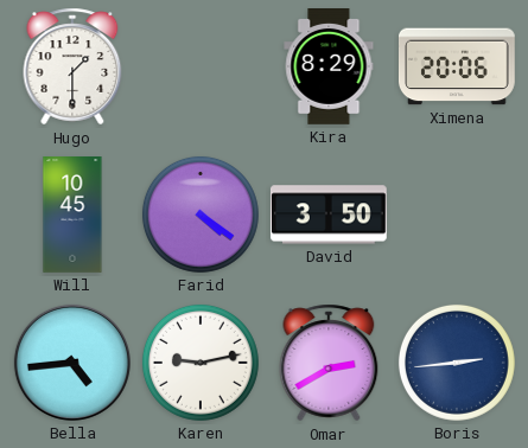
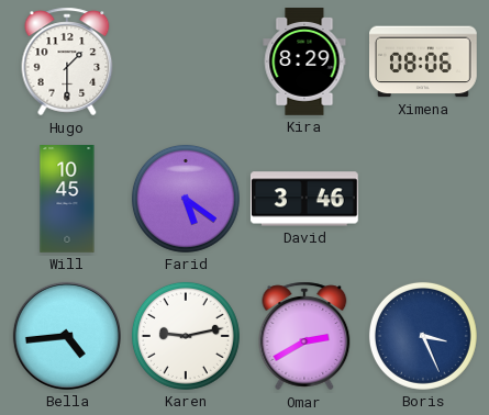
Ximena: 20:06 -> 08:06 (424, 61)
Farid: 4:21 -> 5:21 (186, 199)
David: 3:50 -> 3:46 (304, 199)
Boris: 2:44 -> 3:26 (423, 336)
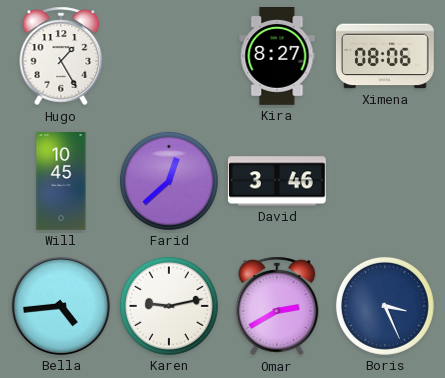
Hugo: 1:30 -> 1:25 (61, 56)
Kira: 8:29 -> 8:27 (277, 57)
Farid: 5:21 -> 12:38 (169, 181)
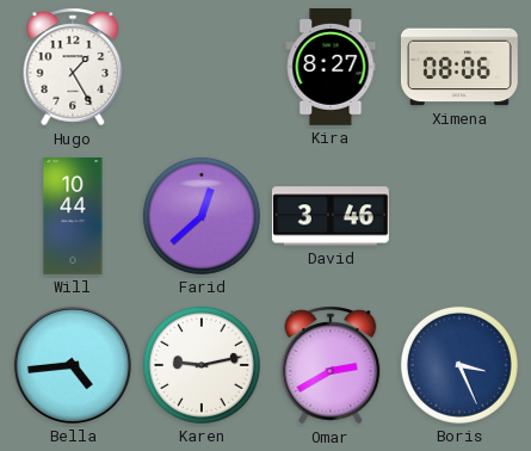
Will: 10:45 -> 10:44 (73, 217)
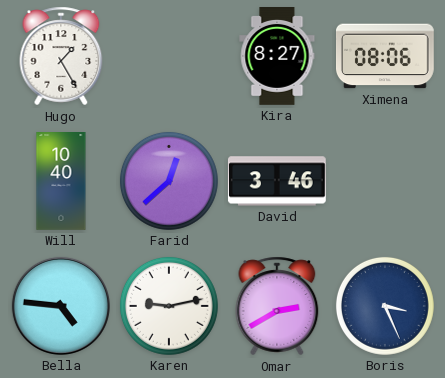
Will: 10:44 -> 10:40 (61, 182)
Bella: 4:44 -> 4:46 (61, 306)
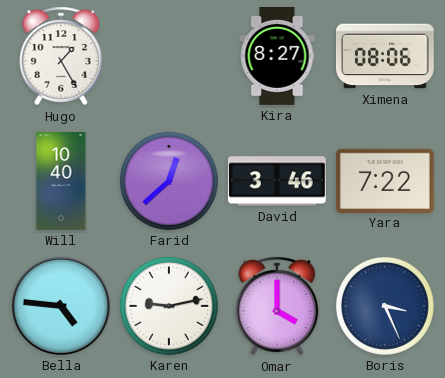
Yara: none -> 7:22 (385, 180)
Omar: 2:40 -> 4:00 (277, 306)
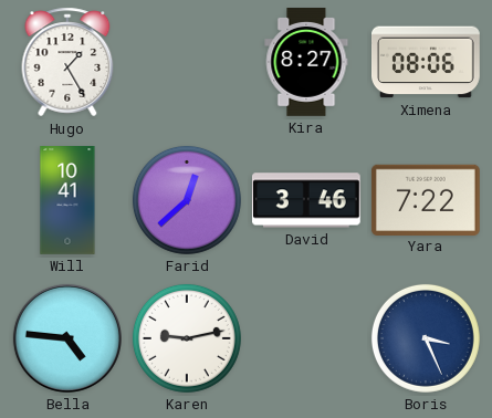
Will: 10:40 -> 10:41 (67, 201)
Omar: 4:00 -> none (277, 306)
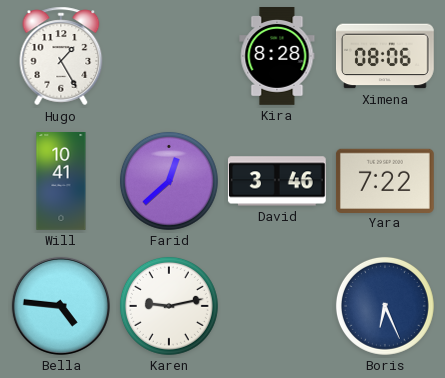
Kira: 8:27 -> 8:28 (277, 57)
Boris: 3:26 -> 6:26 (385, 306)
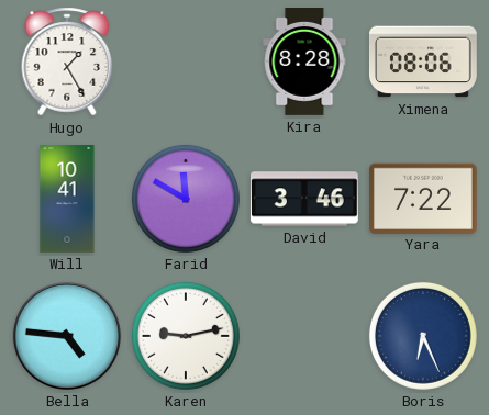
Farid: 12:38 -> 11:50 (186, 199)
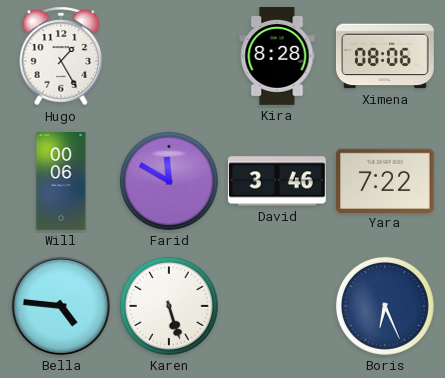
Will: 10:41 -> 00:06 (61, 182)
Karen: 9:13 -> 5:27 (169, 306)
